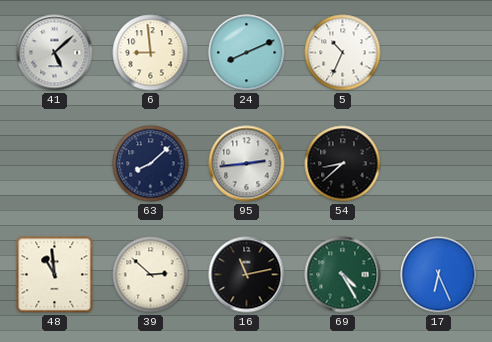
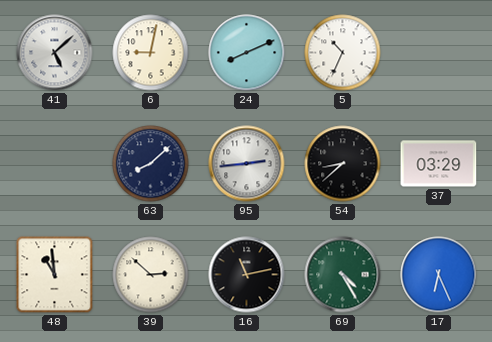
6: 8:59 -> 9:02 (151, 53)
37: none -> 03:29 (439, 164)
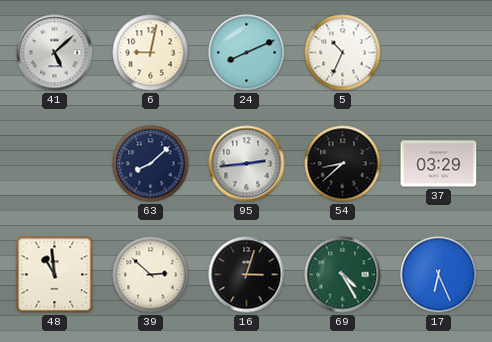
16: 11:13 -> 3:03 (247, 275)
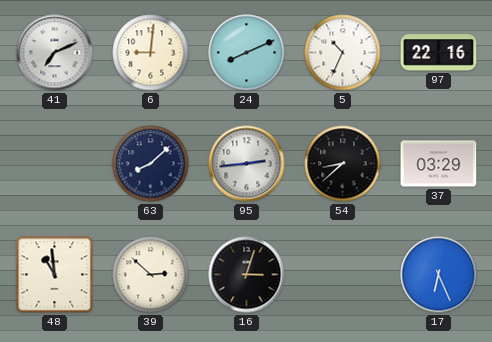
41: 5:08 -> 7:11 (55, 53)
6: 9:02 -> 9:01 (151, 53)
97: none -> 22:16 (439, 53)
69: 4:25 -> none (343, 275)
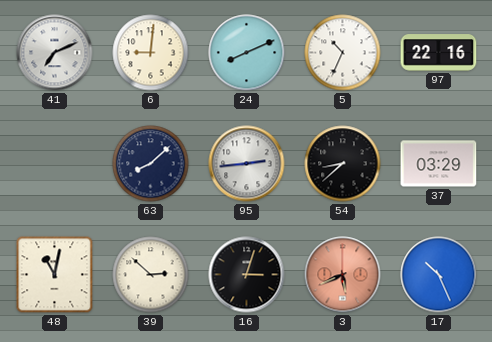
48: 10:59 -> 11:02 (55, 275)
3: none -> 5:41 (343, 275)
17: 6:26 -> 10:26 (439, 275)
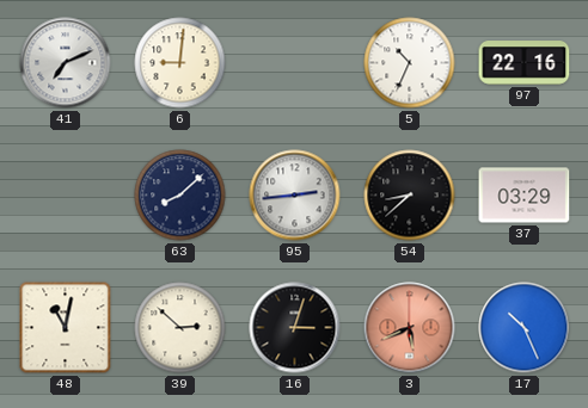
24: 8:11 -> none (247, 53)
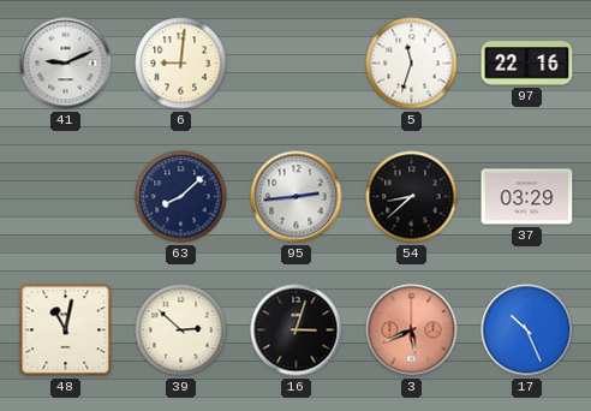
41: 7:11 -> 9:11 (66, 64)
5: 10:34 -> 11:33 (412, 64)
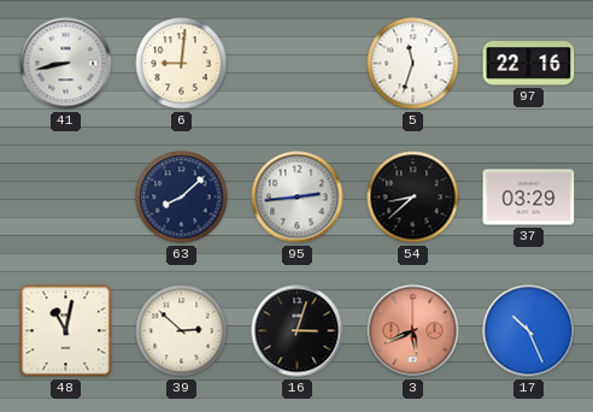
41: 9:11 -> 8:43 (66, 64)
